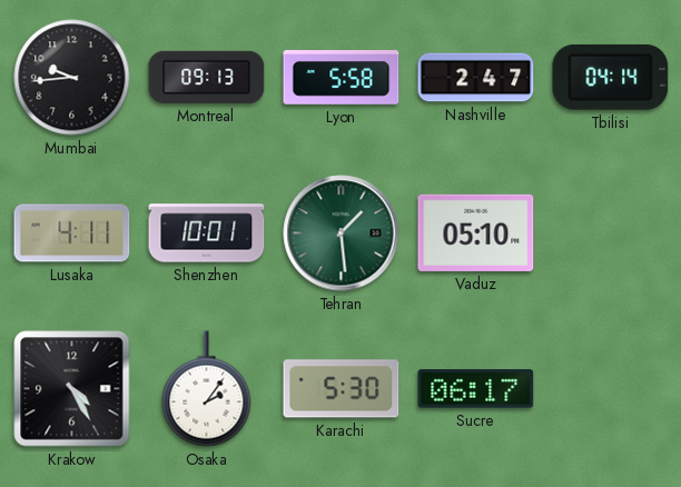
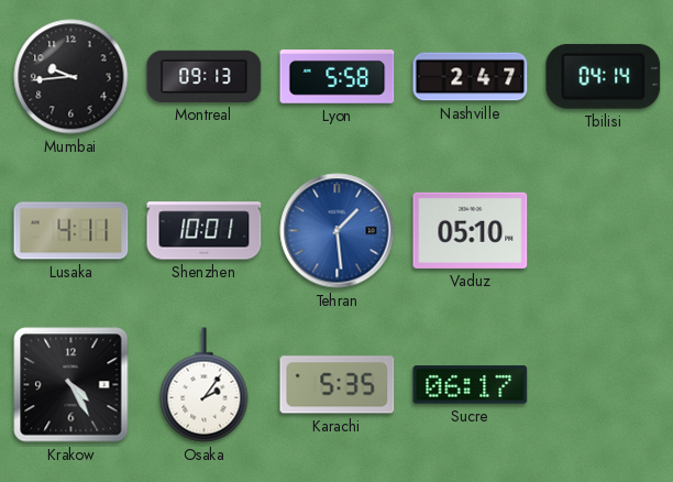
Tehran dial: green -> blue (338, 231)
Karachi: 5:30 -> 5:35 (338, 385)
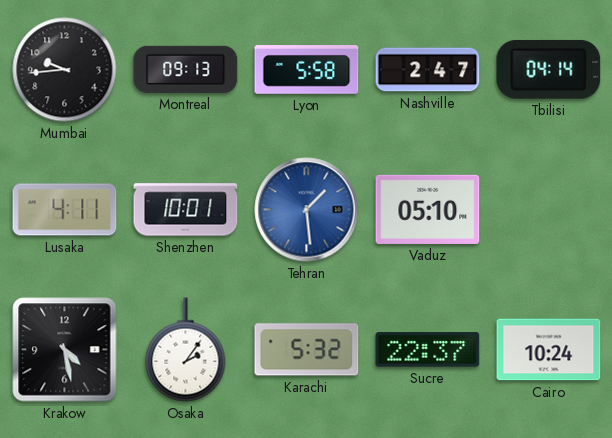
Krakow: 4:25 -> 4:28 (65, 350)
Karachi: 5:35 -> 5:32 (307, 350)
Sucre: 06:17 -> 22:37 (428, 350)
Cairo: none -> 10:24 (549, 350)
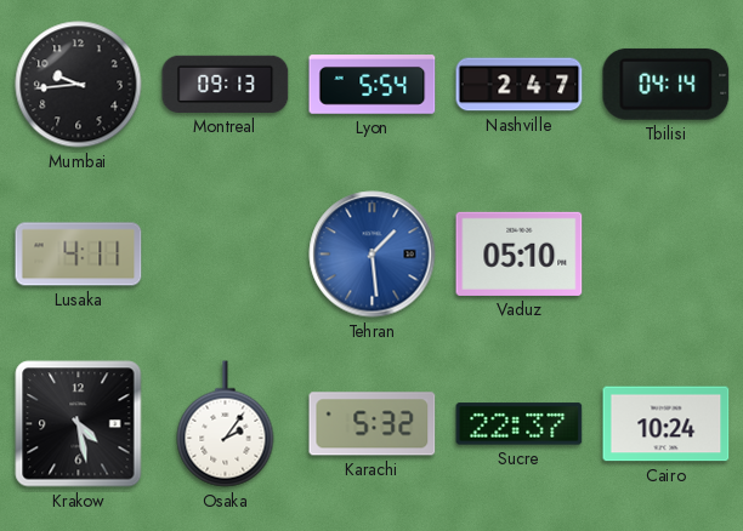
Lyon: 5:58 -> 5:54 (373, 85)
Shenzhen: 10:01 -> none (186, 210)
